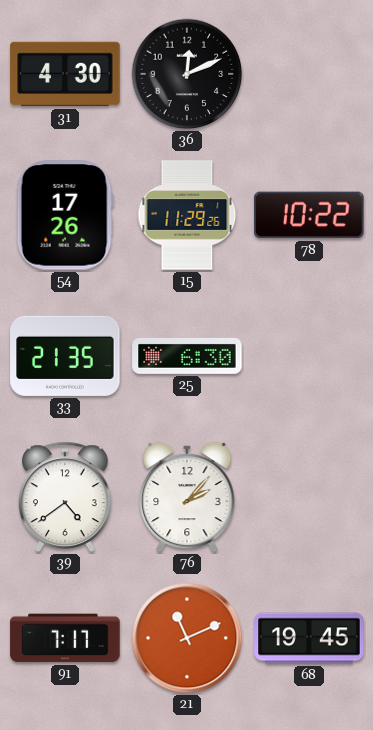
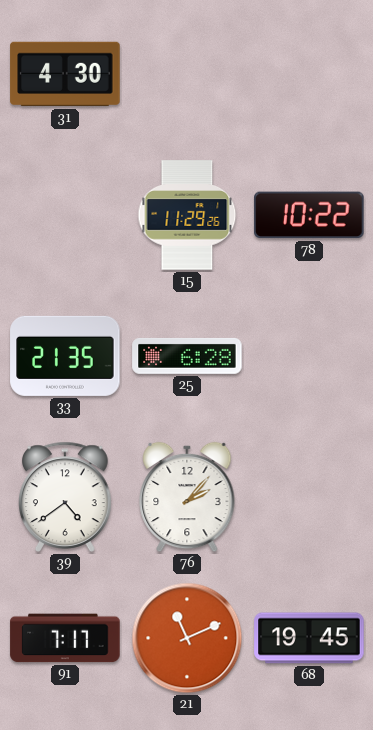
36: 12:11 -> none (187, 74)
54: 17:26 -> none (65, 215)
25: 6:30 -> 6:28 (187, 356)
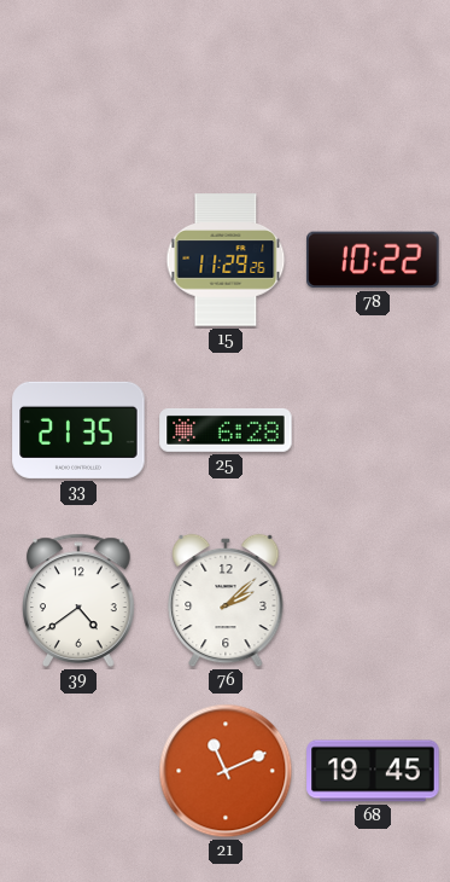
31: 4:30 -> none (65, 74)
76: 2:07 -> 2:08 (226, 600)
91: 7:17 -> none (65, 638)
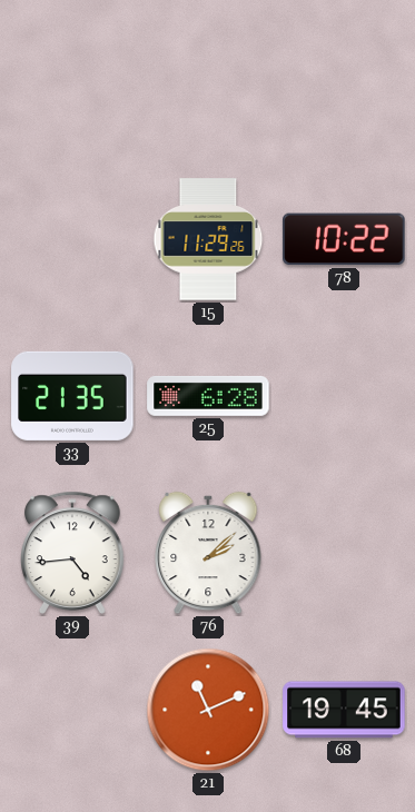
39: 4:39 -> 4:44 (73, 553)
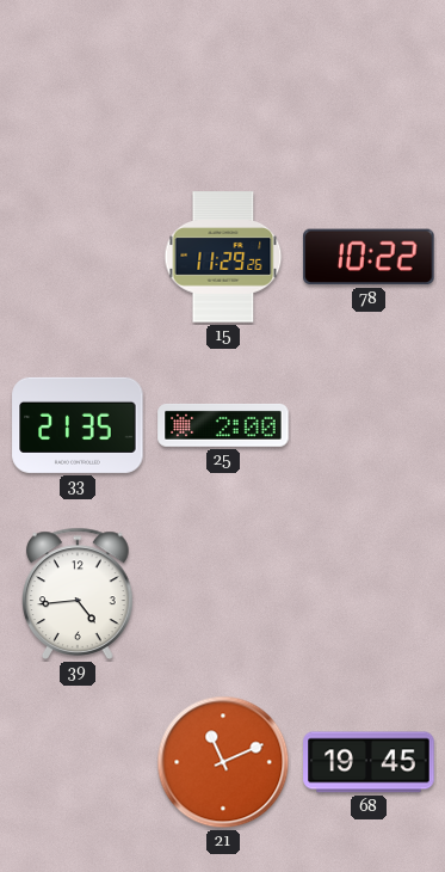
25: 6:28 -> 2:00 (223, 425)
76: 2:08 -> none (208, 553)
